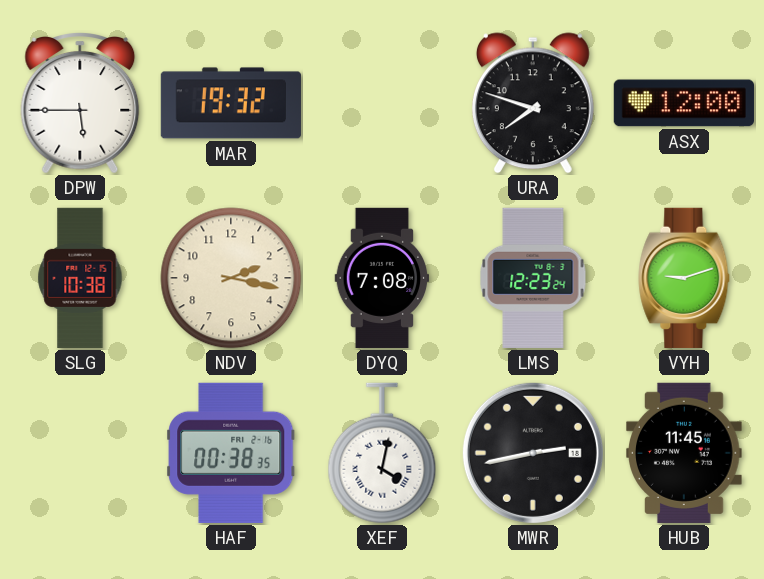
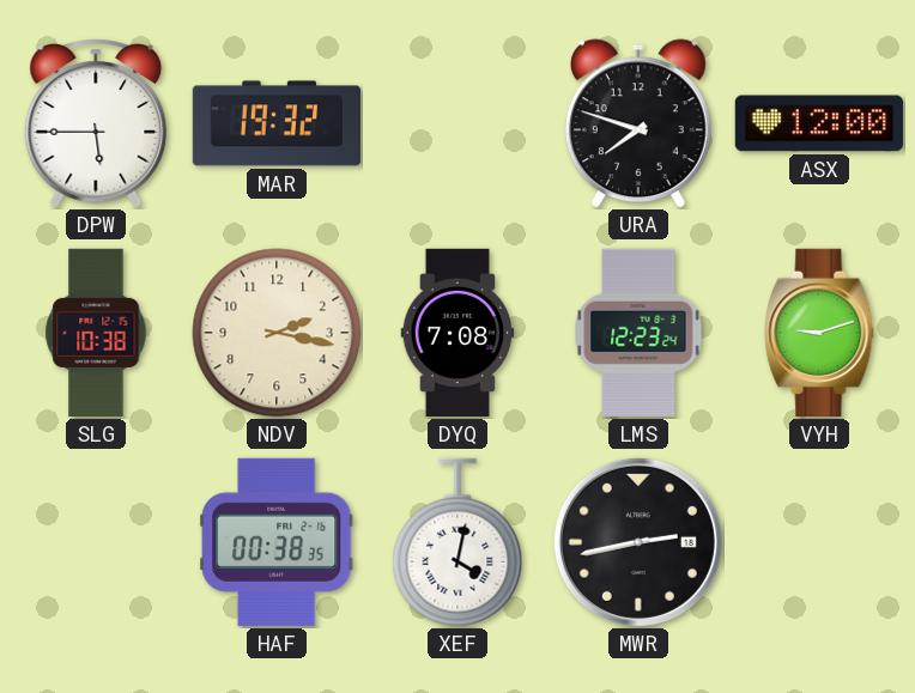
HUB: 11:45 -> none (685, 453)
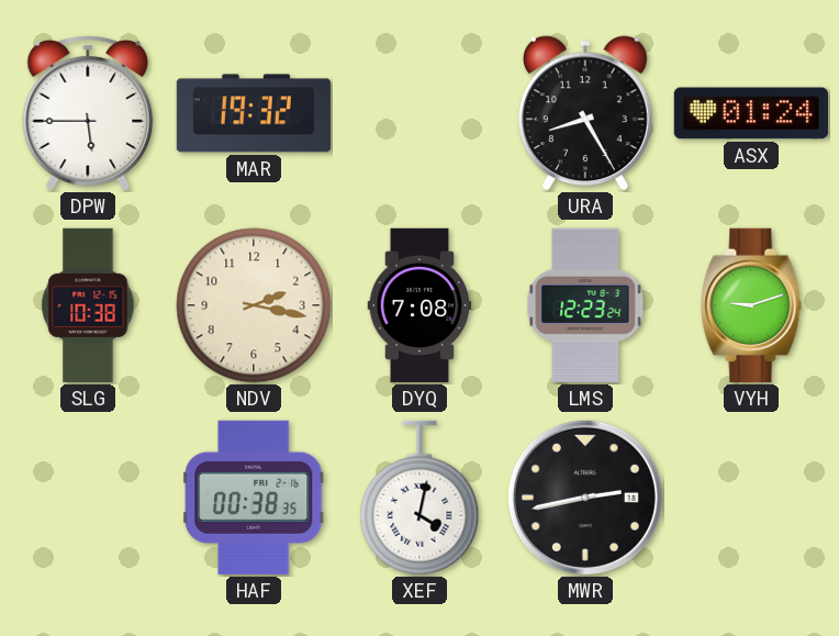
URA: 7:48 -> 8:25 (585, 113)
ASX: 12:00 -> 01:24 (751, 113)
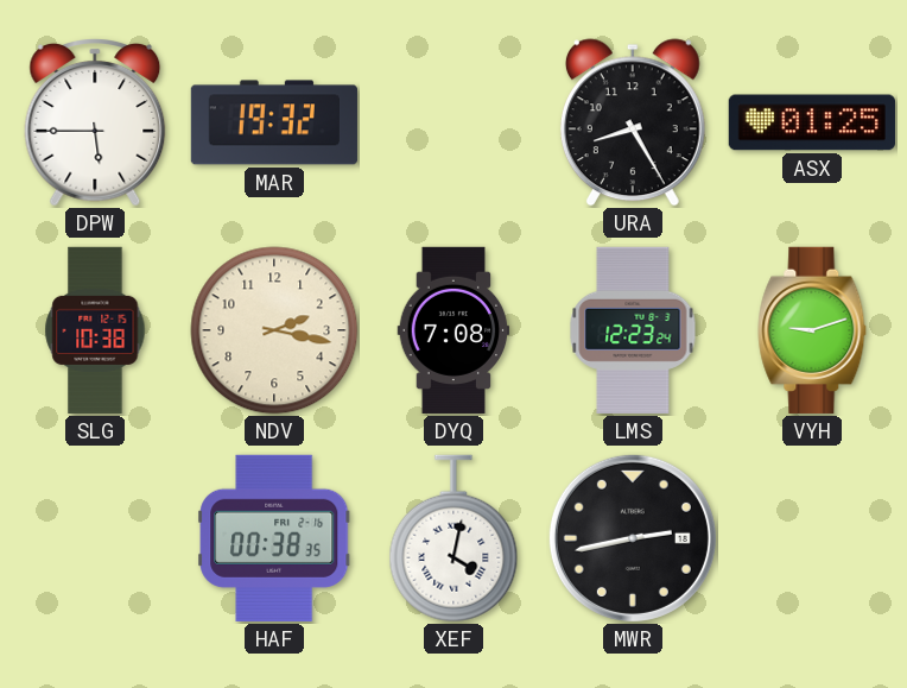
ASX: 01:24 -> 01:25 (812, 122)
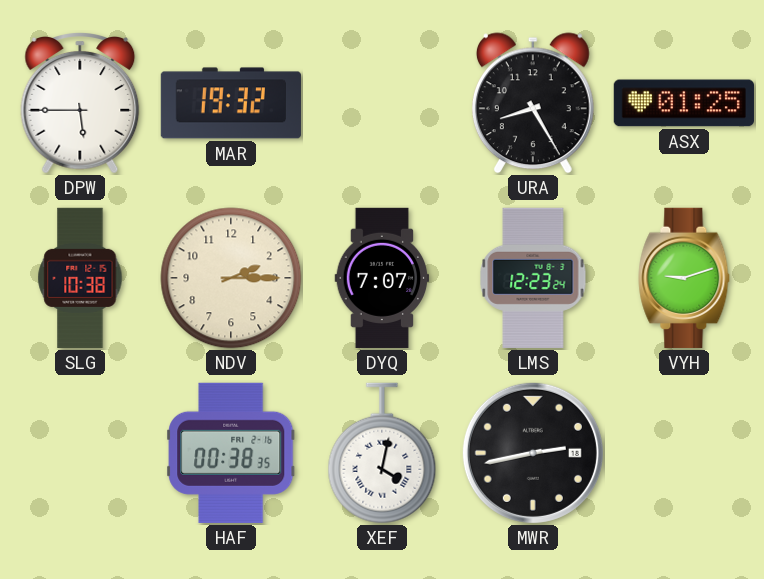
NDV: 2:17 -> 2:15 (231, 278)
DYQ: 7:08 -> 7:07 (382, 278)
